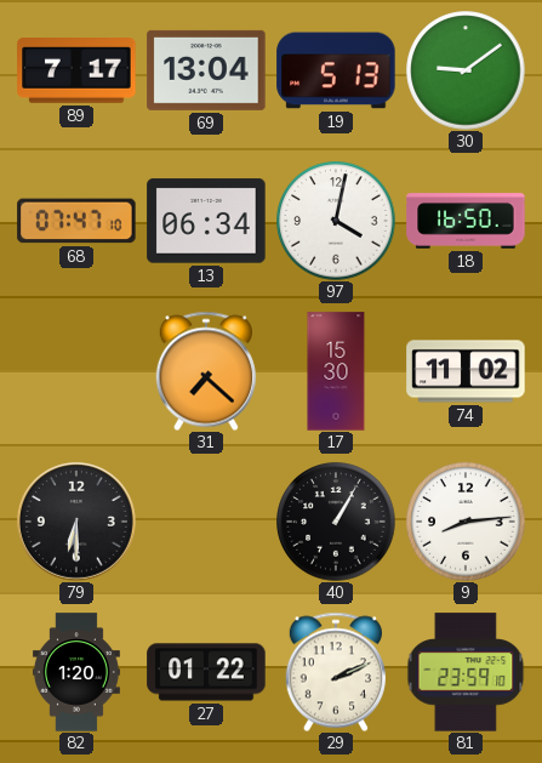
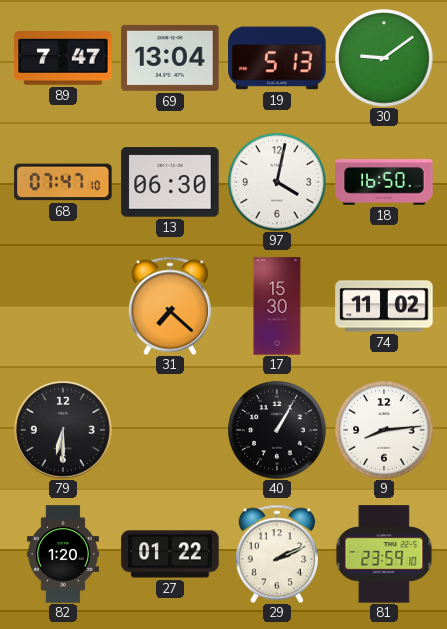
89: 7:17 -> 7:47 (63, 59)
13: 06:34 -> 06:30 (170, 182)
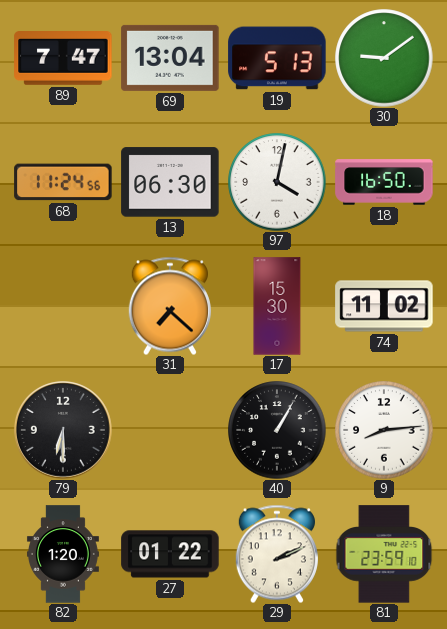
68: 07:47 -> 11:24 (63, 182)
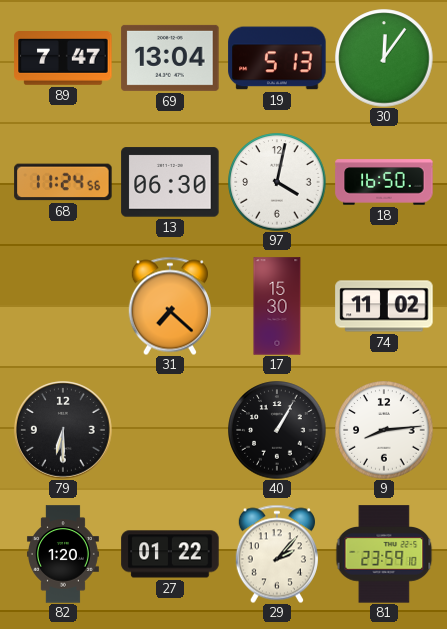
30: 9:09 -> 12:06 (384, 58)
29: 2:11 -> 2:07 (277, 554)
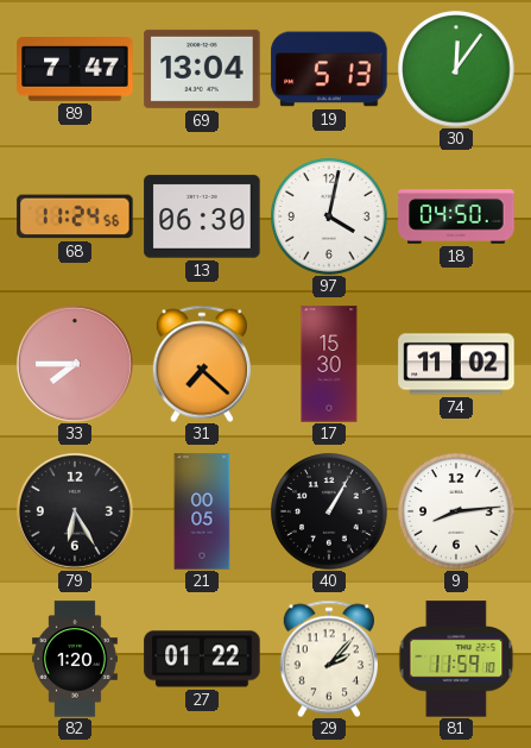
18: 16:50 -> 04:50 (456, 216)
33: none -> 7:45 (75, 364)
79: 6:30 -> 6:25 (75, 511)
21: none -> 00:05 (202, 511)
81: 23:59 -> 11:59 (456, 659)
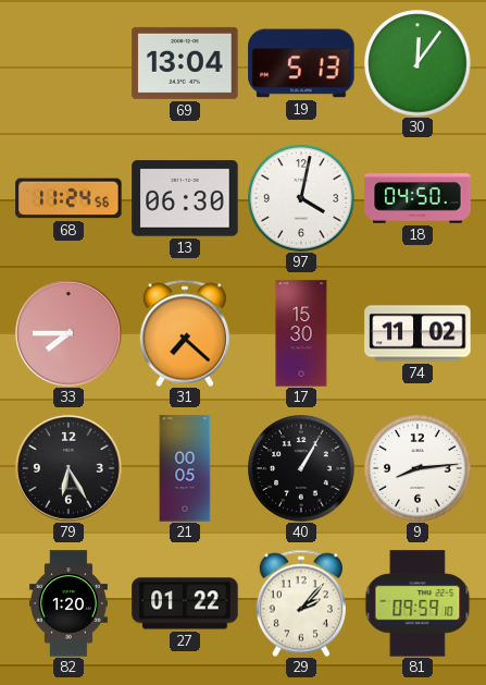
89: 7:47 -> none (75, 70)
81: 11:59 -> 09:59 (418, 603)
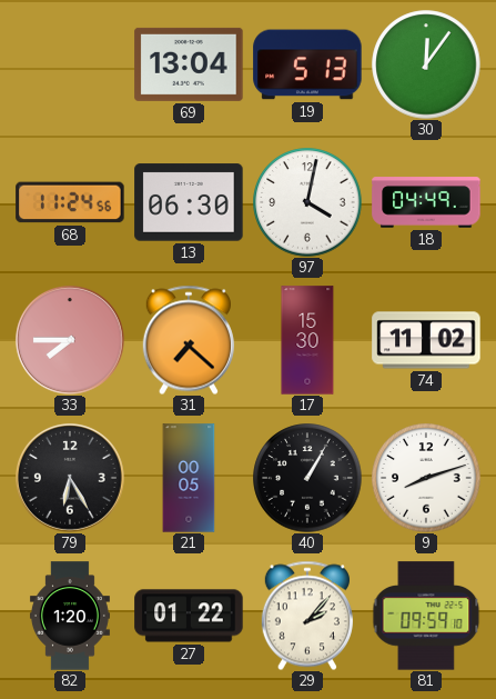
18: 04:50 -> 04:49 (426, 202)
9: 8:14 -> 8:12 (426, 478)
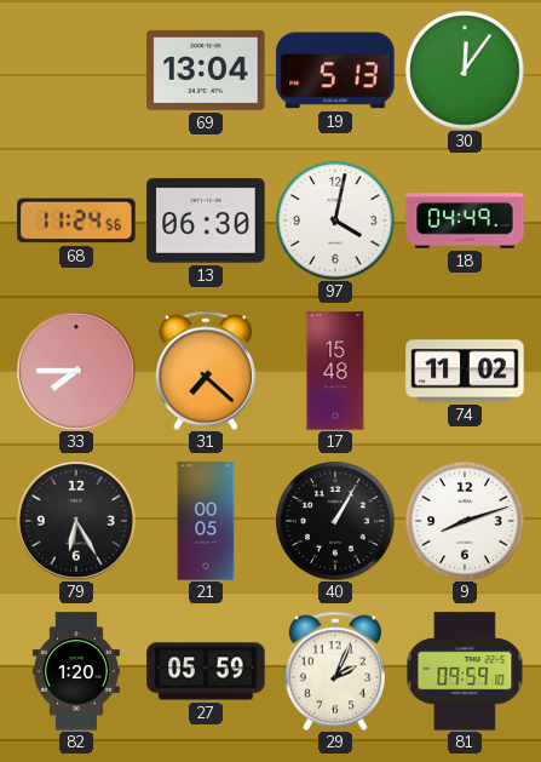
17: 15:30 -> 15:48 (335, 371)
27: 01:22 -> 05:59 (206, 671)
29: 2:07 -> 2:04 (335, 671)
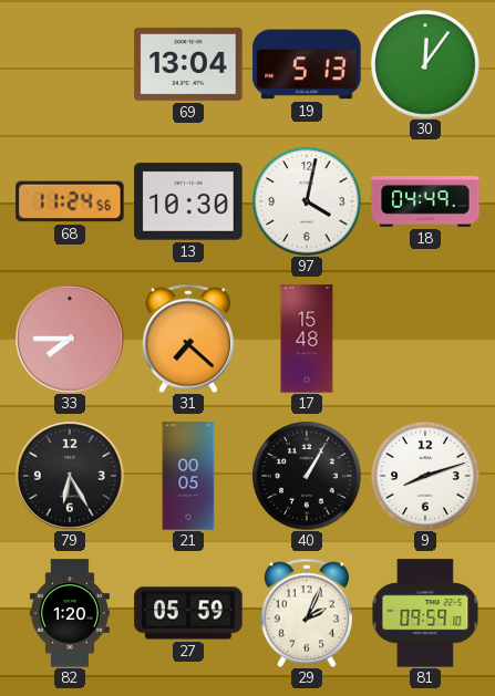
13: 06:30 -> 10:30 (188, 201)
74: 11:02 -> none (465, 371)
